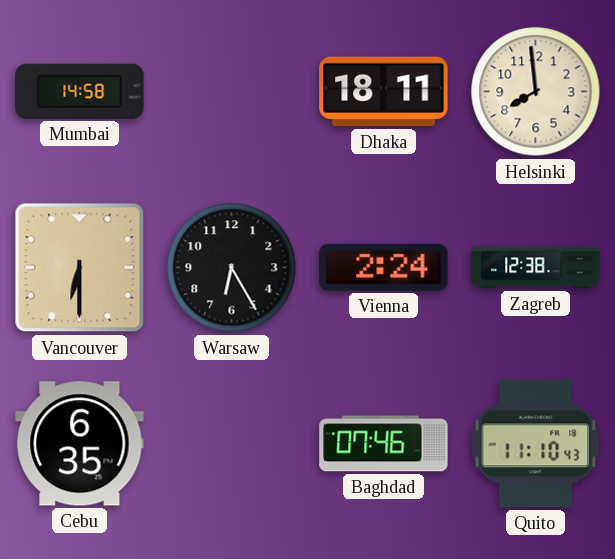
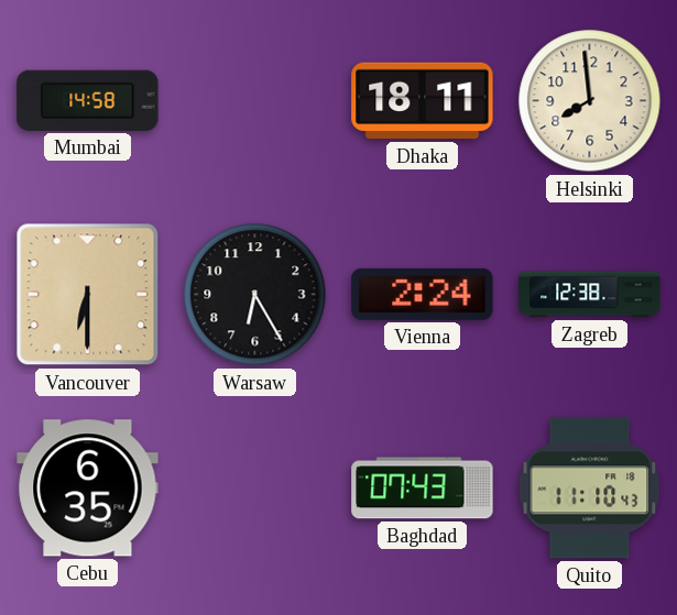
Baghdad: 07:46 -> 07:43 (423, 488)
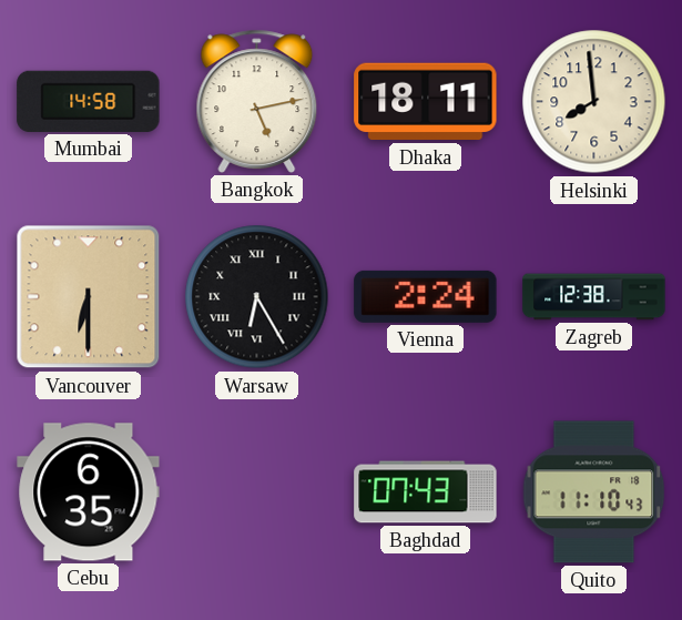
Bangkok: none -> 5:13 (257, 101)
Warsaw numerals: Arabic -> Roman (257, 297)
